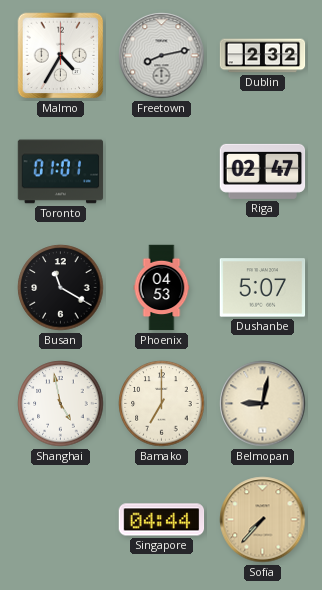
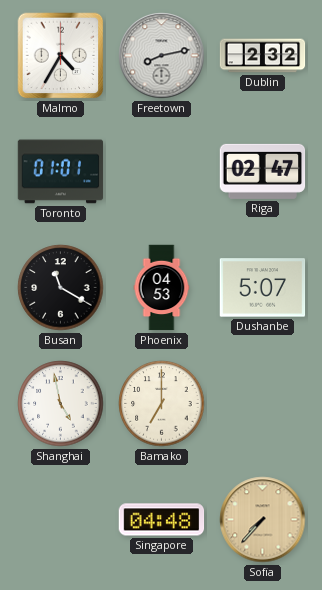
Belmopan: 9:02 -> none (263, 404)
Singapore: 04:44 -> 04:48 (162, 520)
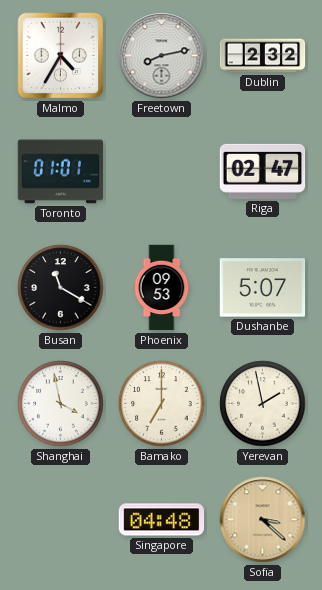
Phoenix: 04:53 -> 09:53 (162, 288)
Shanghai: 4:58 -> 3:58 (61, 404)
Yerevan: none -> 1:58 (263, 404)
Sofia: 7:37 -> 3:22 (263, 520)
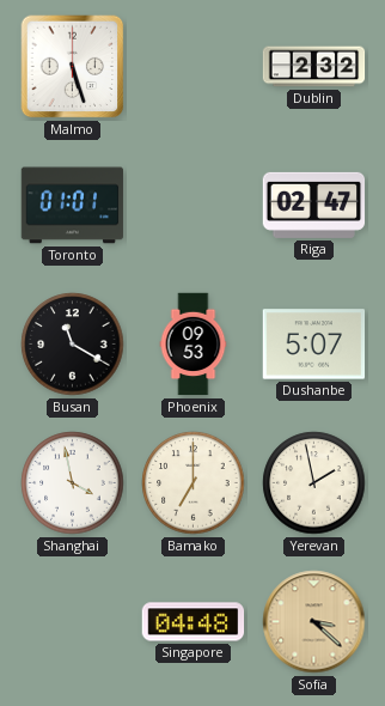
Malmo: 4:35 -> 5:27 (73, 67)
Freetown: 8:13 -> none (162, 56)
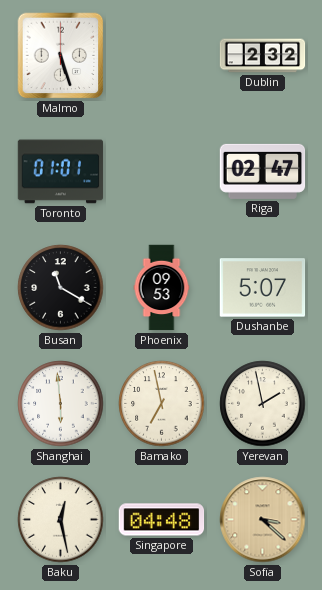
Shanghai: 3:58 -> 5:59 (61, 404)
Bamako: 7:00 -> 6:58 (162, 404)
Baku: none -> 12:28 (61, 520)
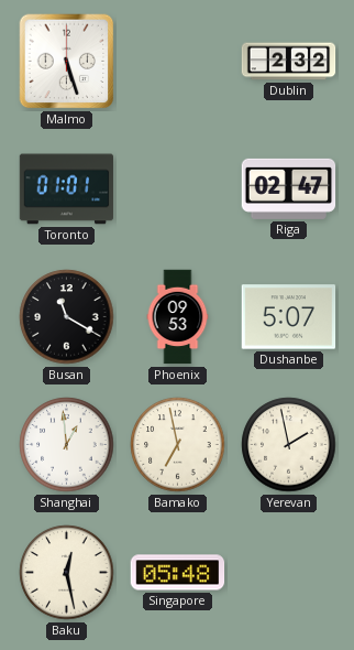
Shanghai: 5:59 -> 12:59 (67, 445)
Singapore: 04:48 -> 05:48 (178, 573)
Sofia: 3:22 -> none (263, 520)
